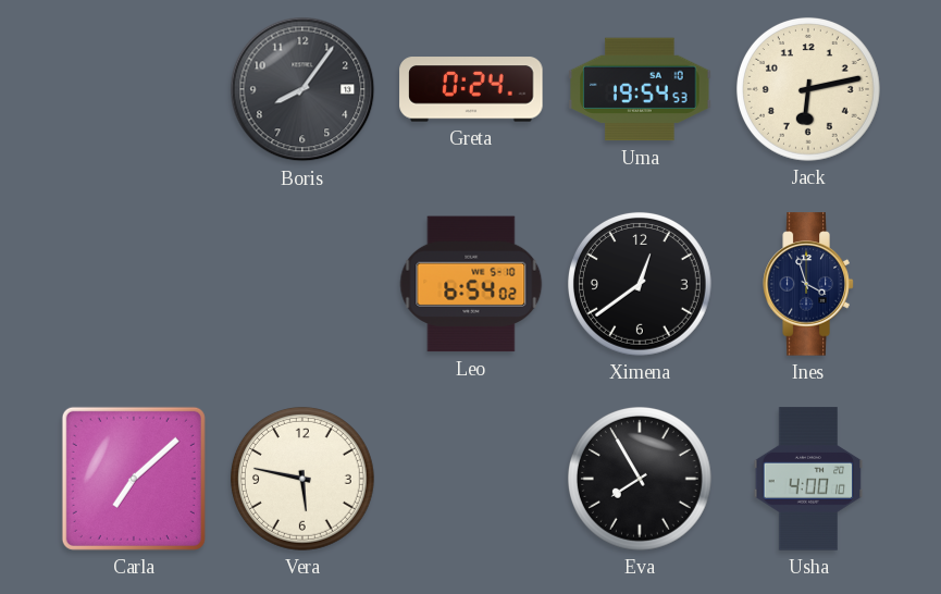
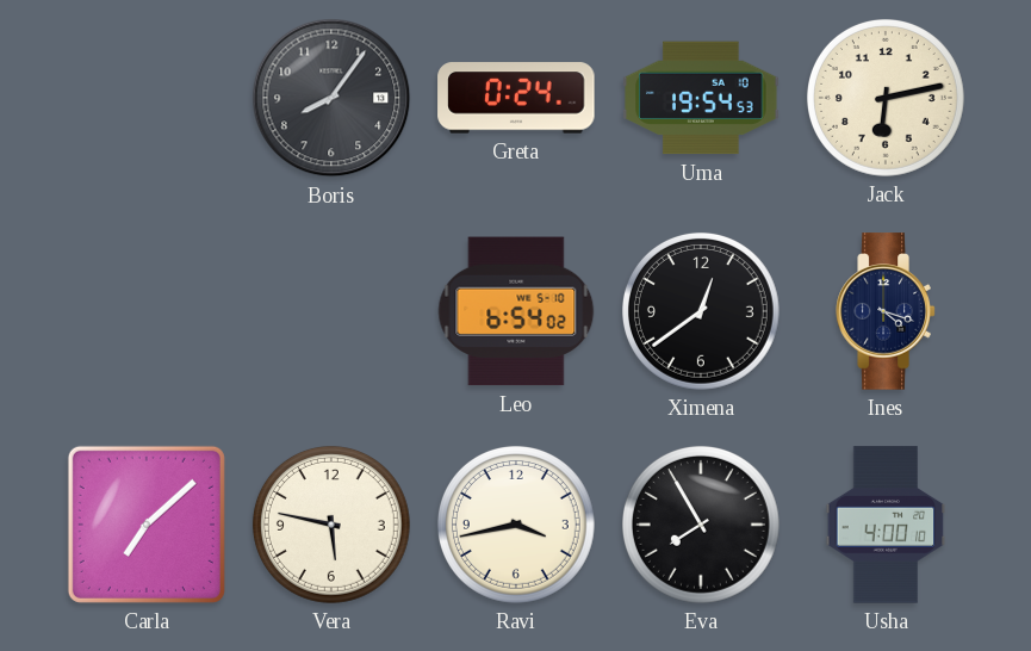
Ines: 3:57 -> 4:18 (886, 311)
Ravi: none -> 3:43 (516, 525)
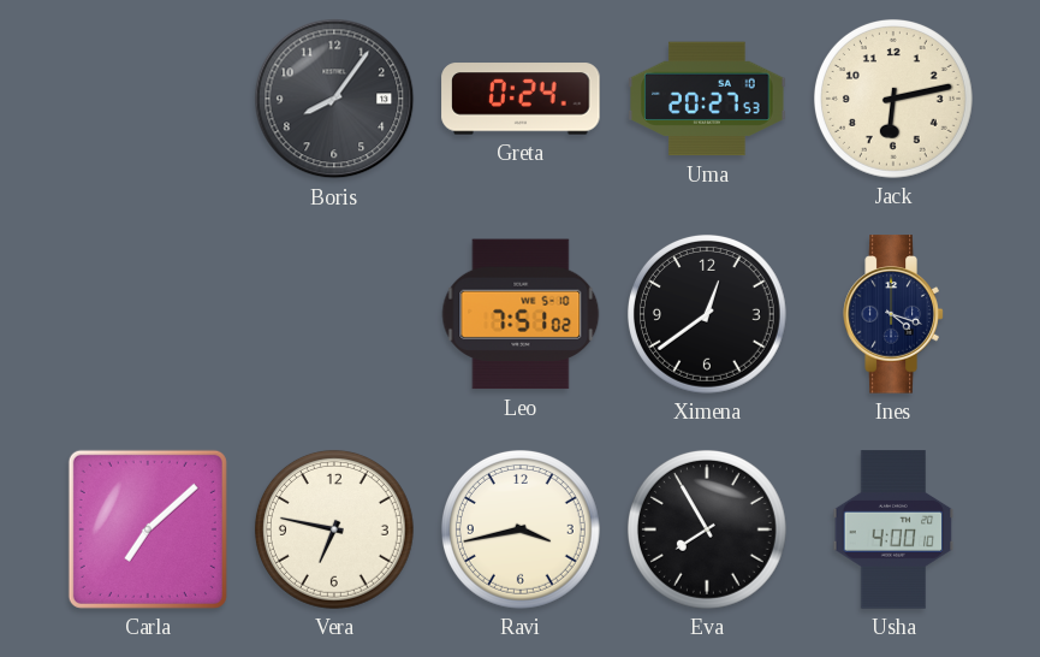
Uma: 19:54 -> 20:27 (707, 99)
Leo: 6:54 -> 7:51 (521, 314)
Vera: 5:47 -> 6:47 (334, 529)
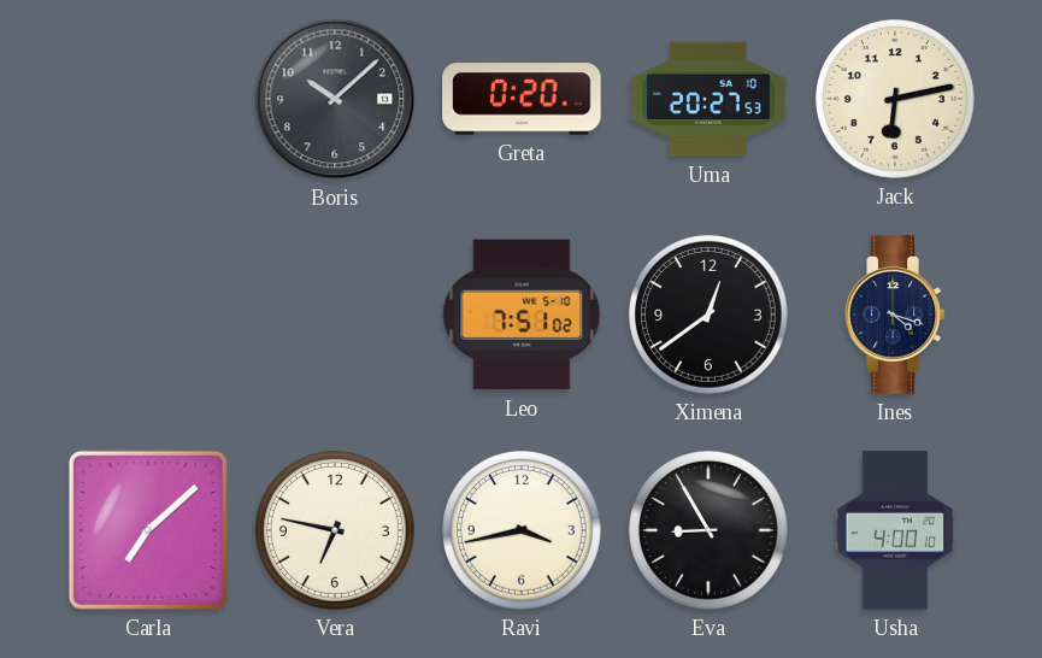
Boris: 8:06 -> 10:08 (335, 99)
Greta: 0:24 -> 0:20 (522, 99)
Eva: 7:55 -> 8:55 (708, 530)
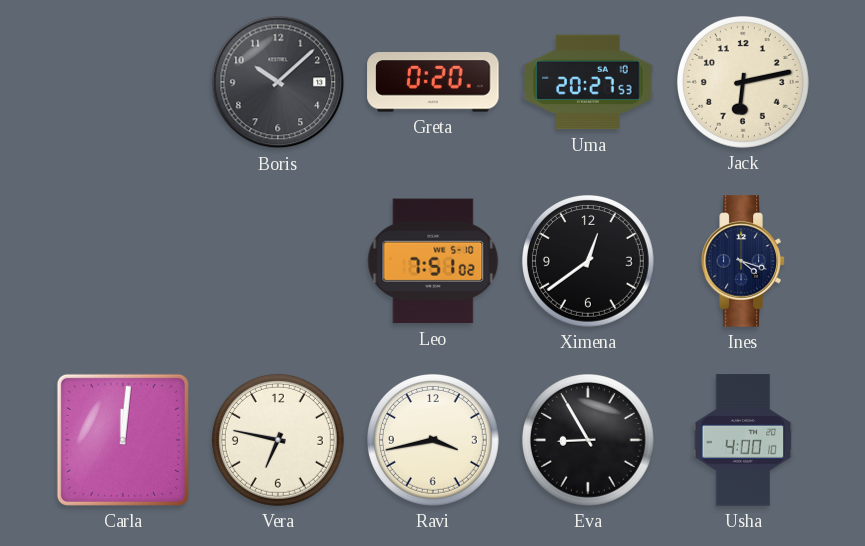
Carla: 7:08 -> 12:01 (123, 440)
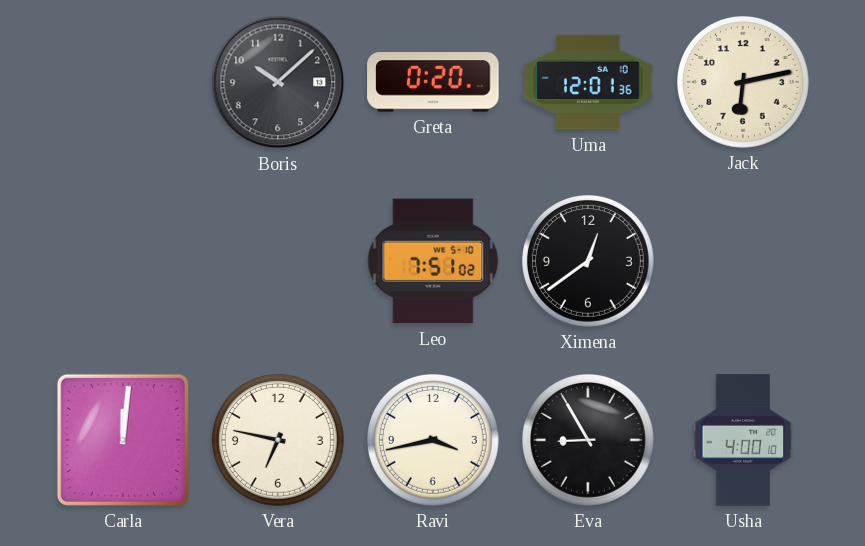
Uma: 20:27 -> 12:01 (588, 82)
Ines: 4:18 -> none (743, 261)
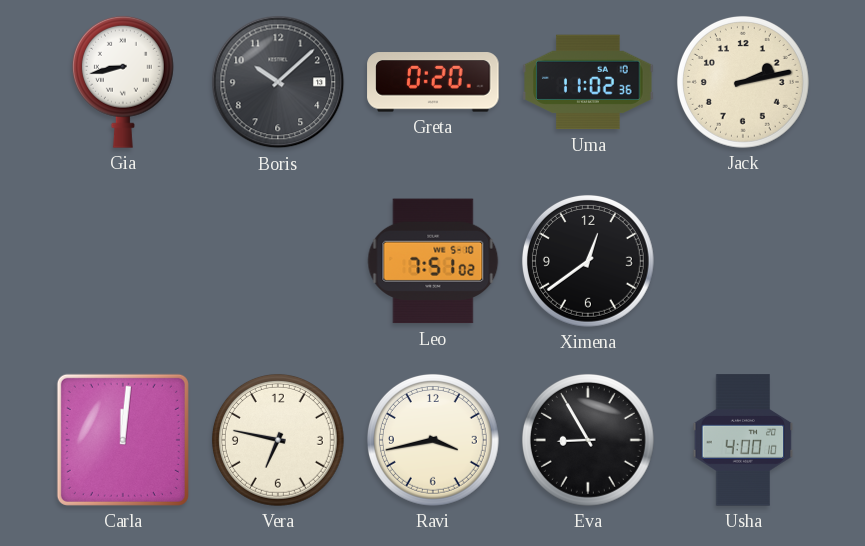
Gia: none -> 8:43 (123, 82)
Uma: 12:01 -> 11:02 (588, 82)
Jack: 6:13 -> 2:13 (743, 82)
